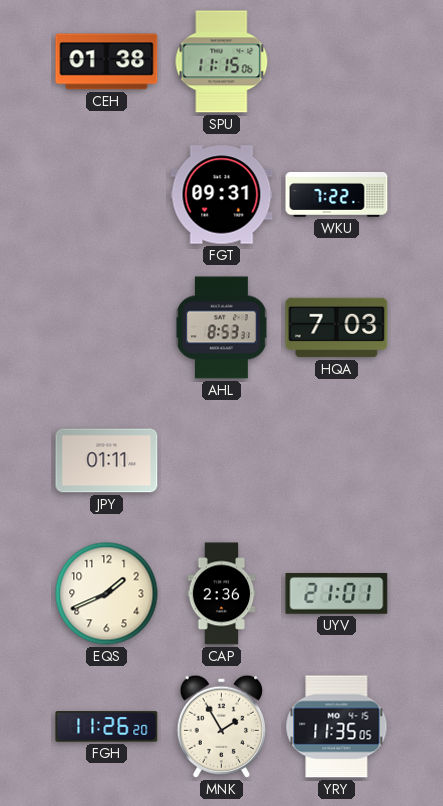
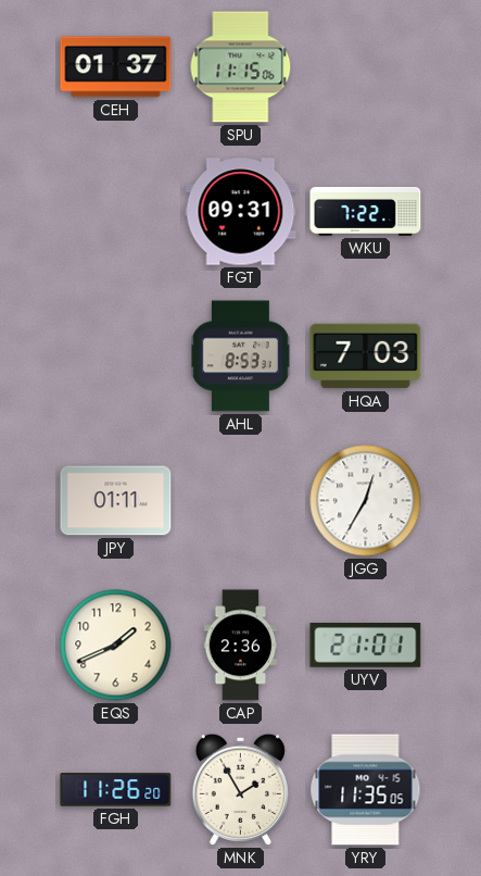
CEH: 01:38 -> 01:37 (116, 67)
JGG: none -> 12:35 (366, 501)
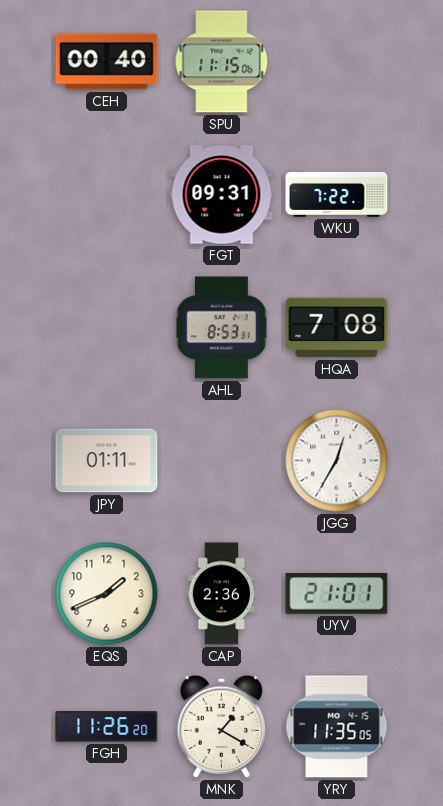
CEH: 01:37 -> 00:40 (107, 62)
HQA: 7:03 -> 7:08 (337, 328)
MNK: 1:55 -> 1:20 (221, 726)
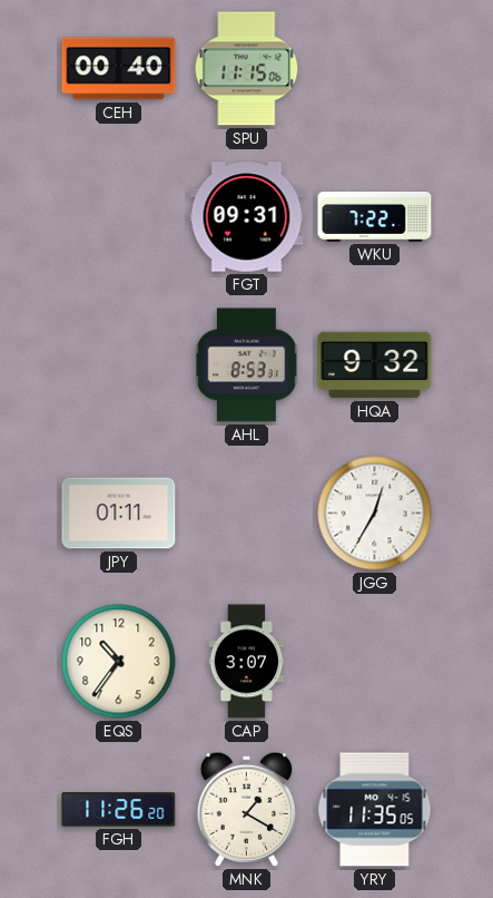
HQA: 7:08 -> 9:32 (375, 365)
EQS: 1:41 -> 10:36 (119, 662)
CAP: 2:36 -> 3:07 (247, 662)
UYV: 21:01 -> none (337, 594)
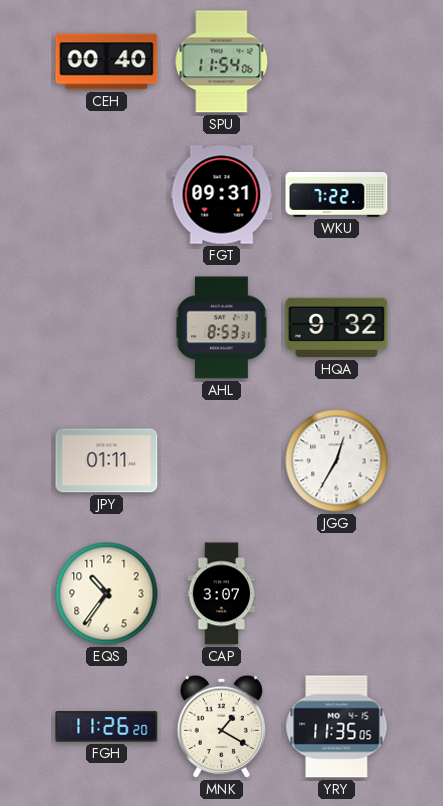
SPU: 11:15 -> 11:54 (222, 62)
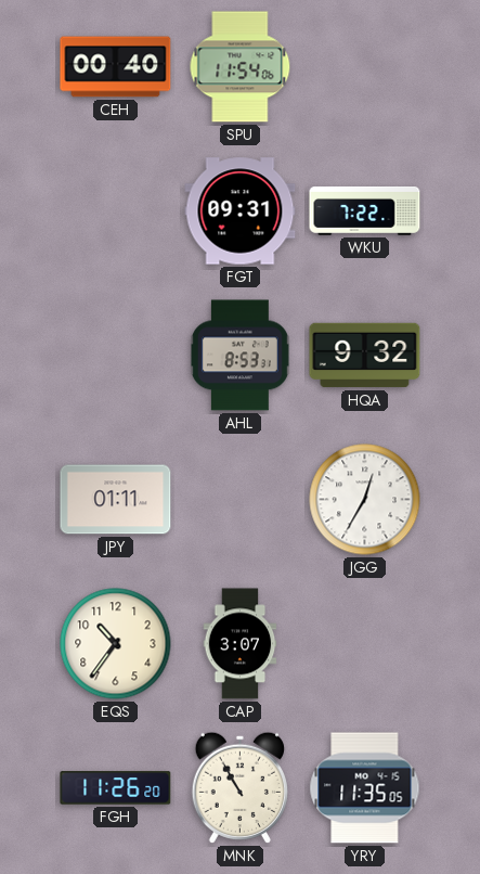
MNK: 1:20 -> 10:55 (239, 787)
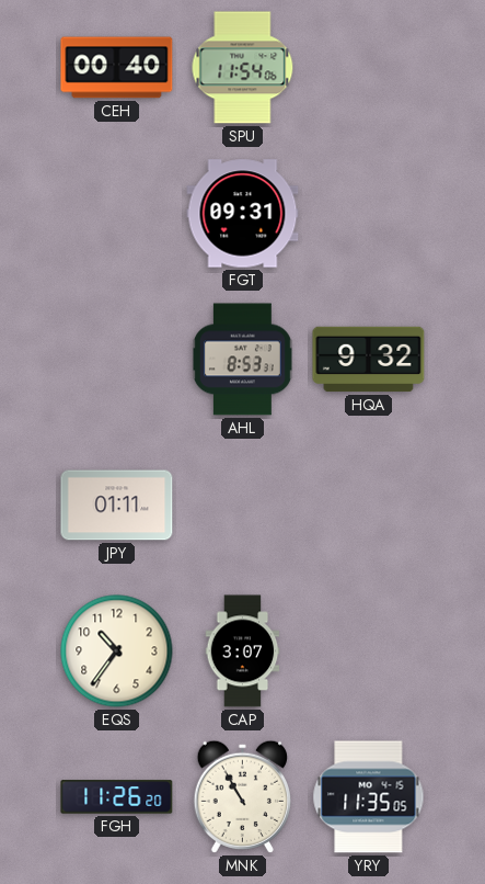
WKU: 7:22 -> none (365, 210)
JGG: 12:35 -> none (365, 500)
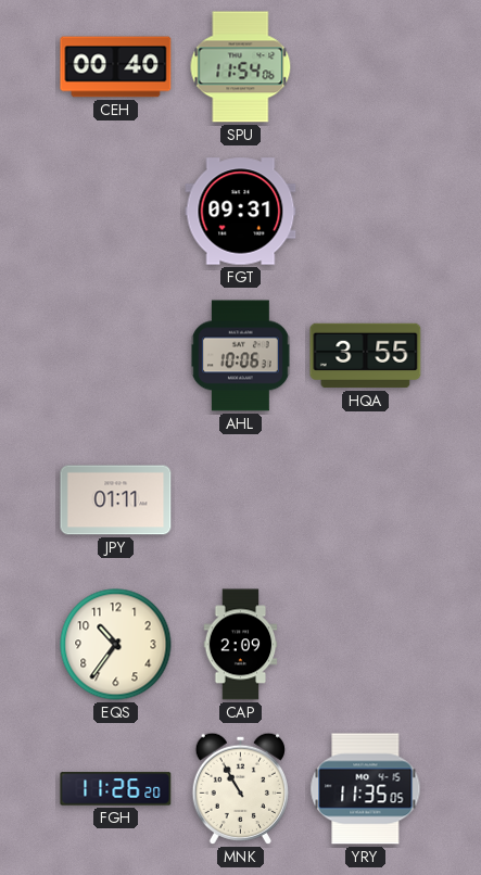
AHL: 8:53 -> 10:06 (240, 356)
HQA: 9:32 -> 3:55 (366, 356)
CAP: 3:07 -> 2:09 (241, 645)
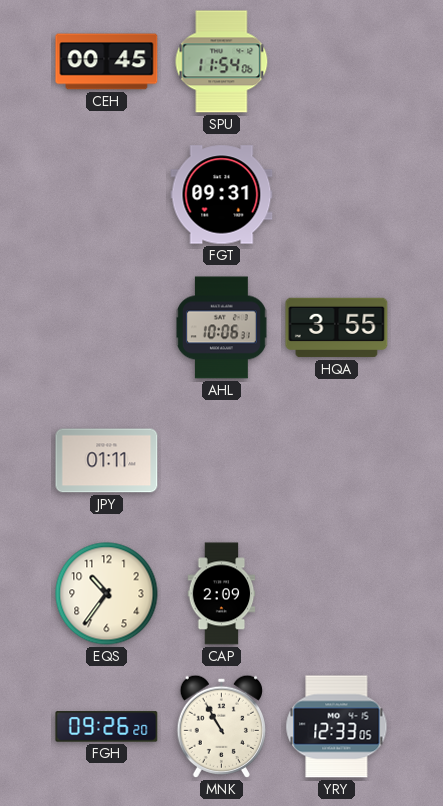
CEH: 00:40 -> 00:45 (107, 62)
FGH: 11:26 -> 09:26 (107, 727)
YRY: 11:35 -> 12:33 (337, 727)
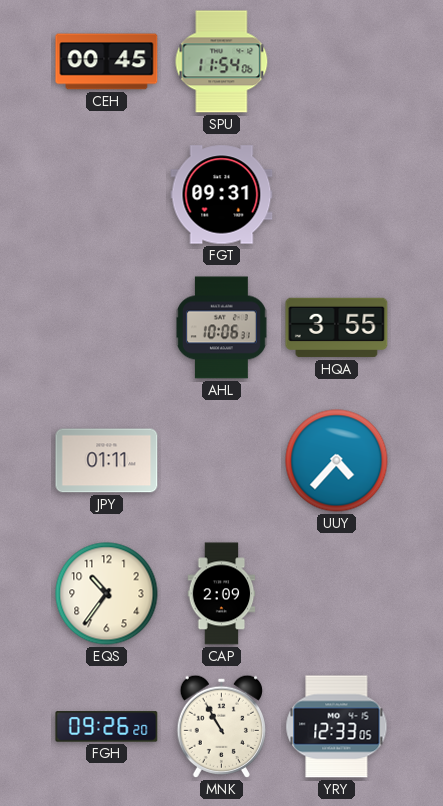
UUY: none -> 4:37 (337, 461)
